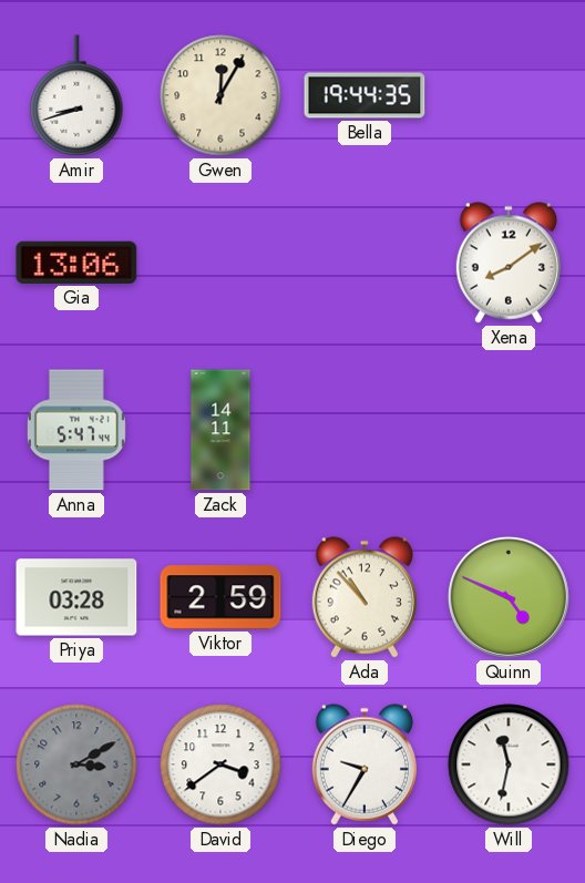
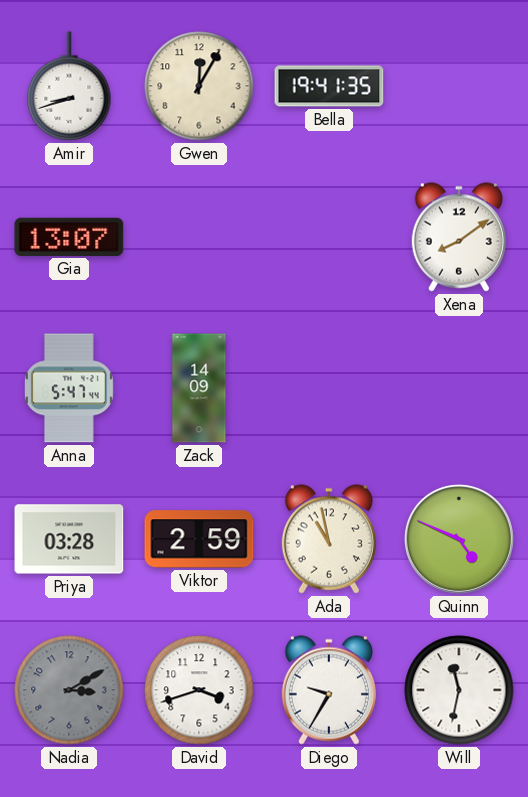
Bella: 19:44 -> 19:41 (329, 86)
Gia: 13:06 -> 13:07 (69, 237)
Zack: 14:11 -> 14:09 (199, 388)
Ada: 10:53 -> 10:58 (329, 539)
David: 3:39 -> 3:42 (199, 690)
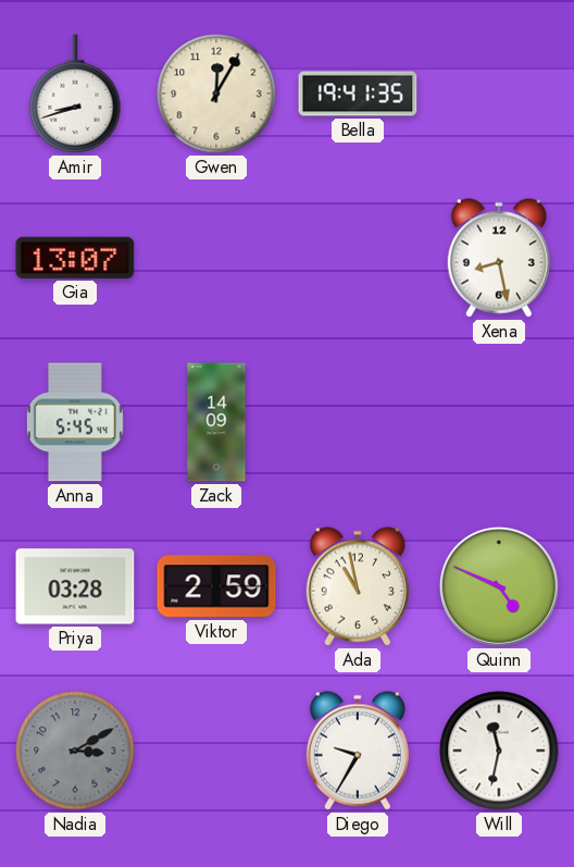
Xena: 8:09 -> 8:28 (499, 258)
Anna: 5:47 -> 5:45 (75, 422)
David: 3:42 -> none (199, 690)
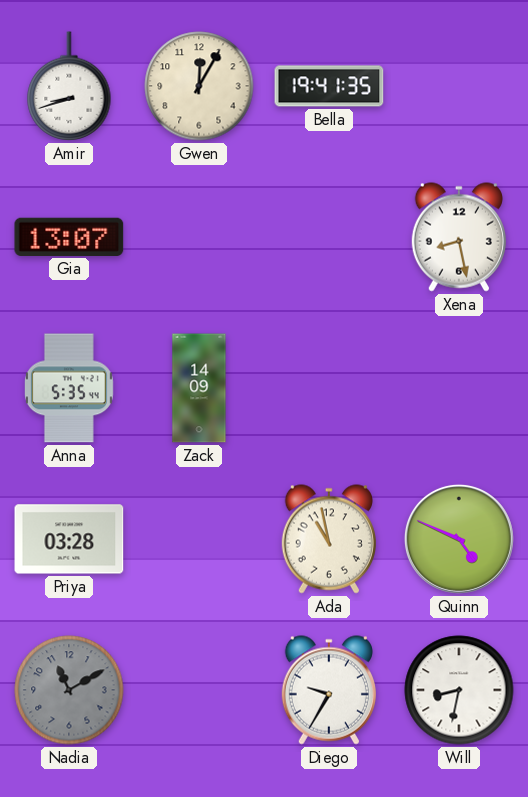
Anna: 5:45 -> 5:35 (69, 388)
Viktor: 2:59 -> none (216, 586)
Nadia: 3:10 -> 11:10 (69, 690)
Will: 11:32 -> 8:32 (459, 690)
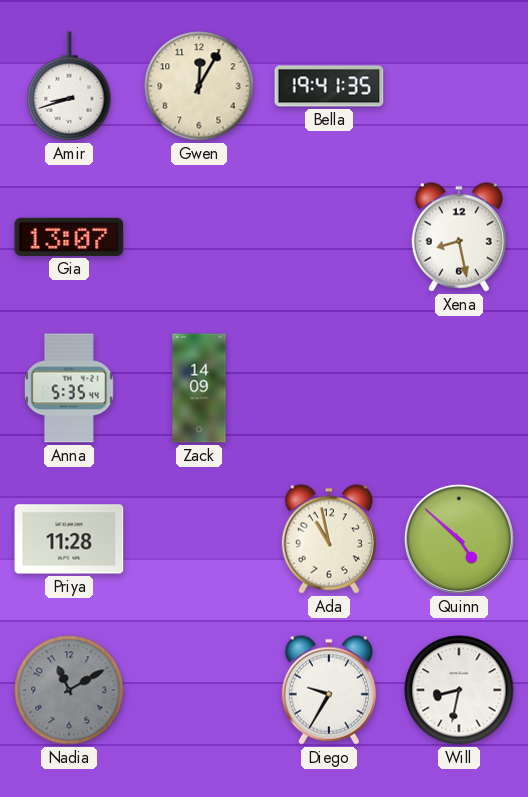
Priya: 03:28 -> 11:28 (69, 539)
Quinn: 4:49 -> 4:52 (459, 539)
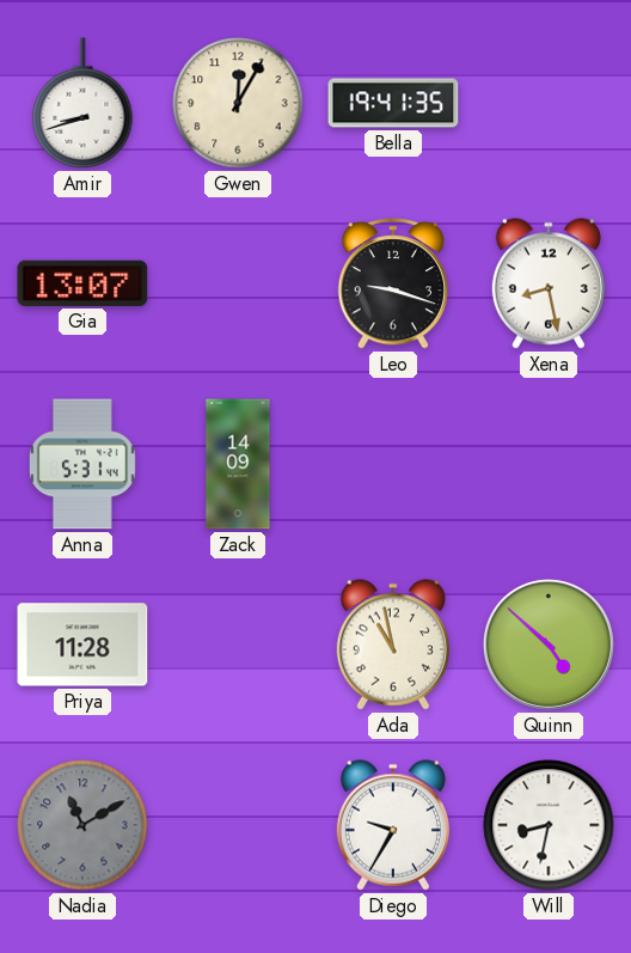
Leo: none -> 9:18 (392, 285)
Anna: 5:35 -> 5:31 (82, 464)
